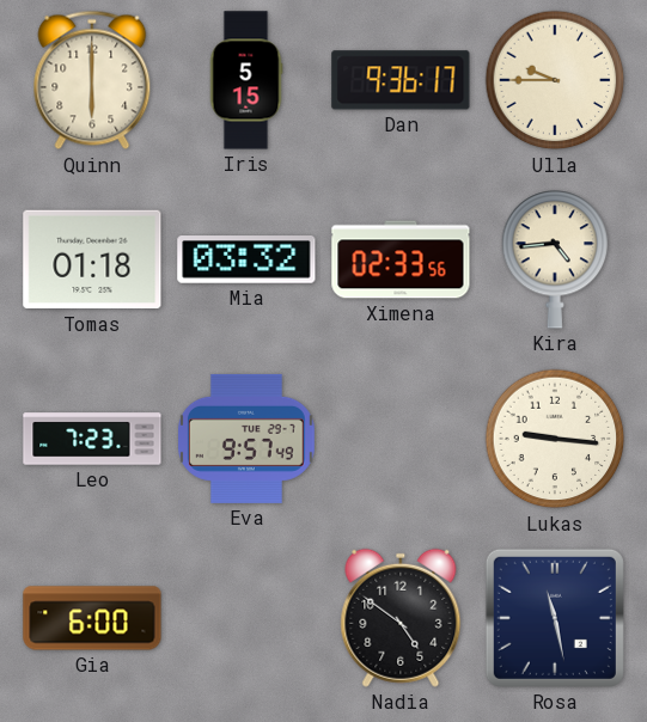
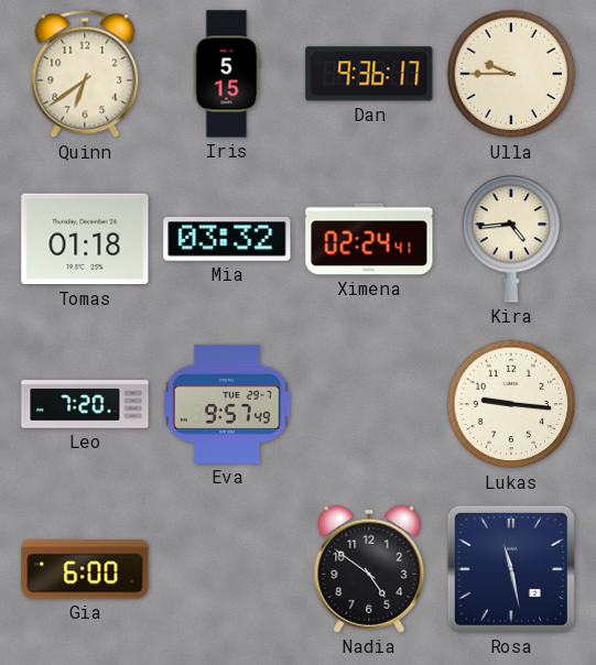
Quinn: 6:00 -> 6:39 (85, 74)
Ximena: 02:33 -> 02:24 (369, 239)
Leo: 7:23 -> 7:20 (85, 404)
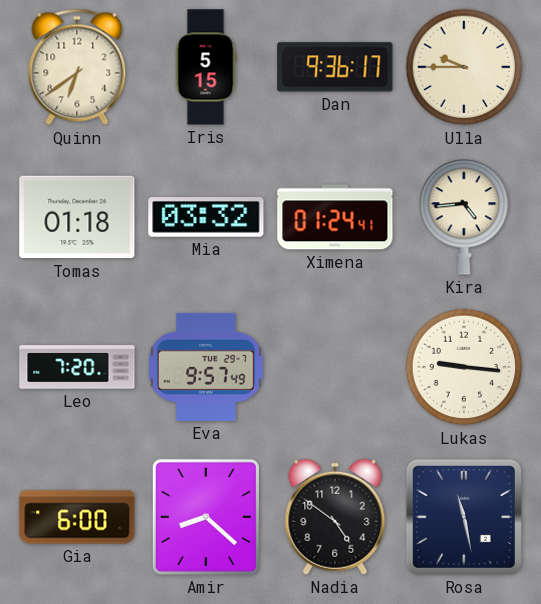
Ximena: 02:24 -> 01:24 (335, 217)
Amir: none -> 8:22 (206, 517)
